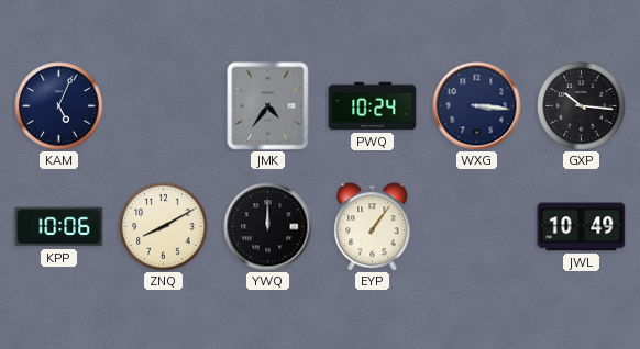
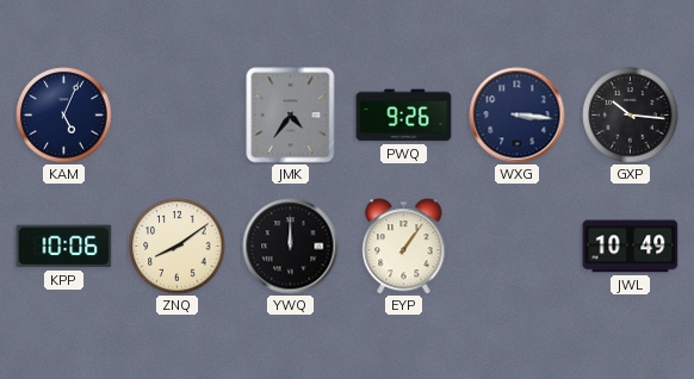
PWQ: 10:24 -> 9:26 (404, 116)
ZNQ: 8:10 -> 8:09 (178, 247)
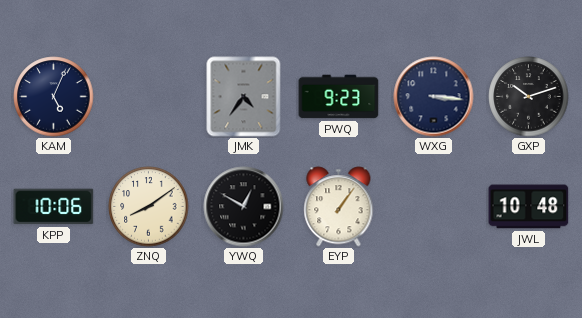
PWQ: 9:26 -> 9:23 (339, 97)
GXP: 10:16 -> 10:12 (529, 97)
YWQ: 12:00 -> 12:50 (244, 207)
JWL: 10:49 -> 10:48 (529, 207)
